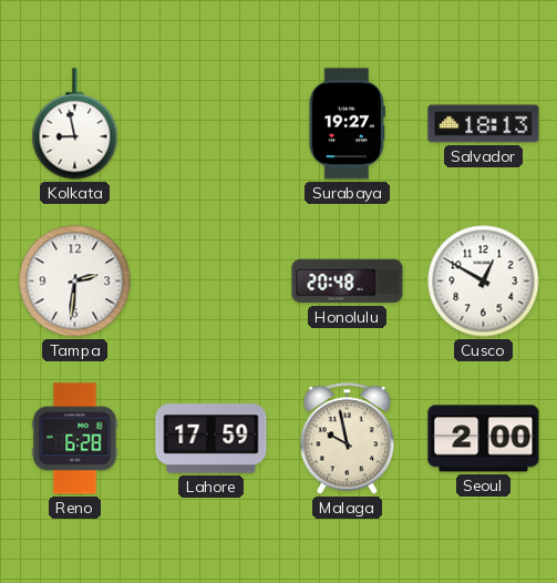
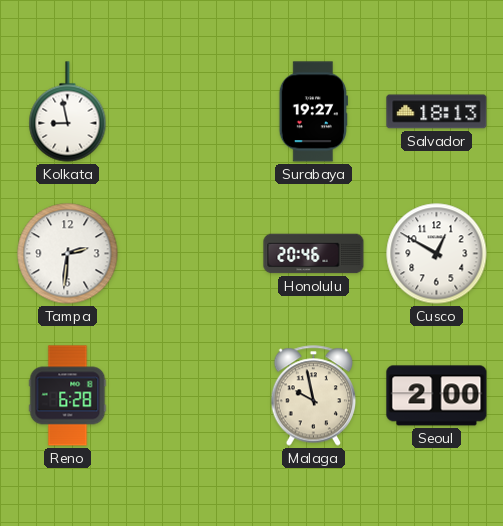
Honolulu: 20:48 -> 20:46 (314, 254)
Lahore: 17:59 -> none (212, 439)
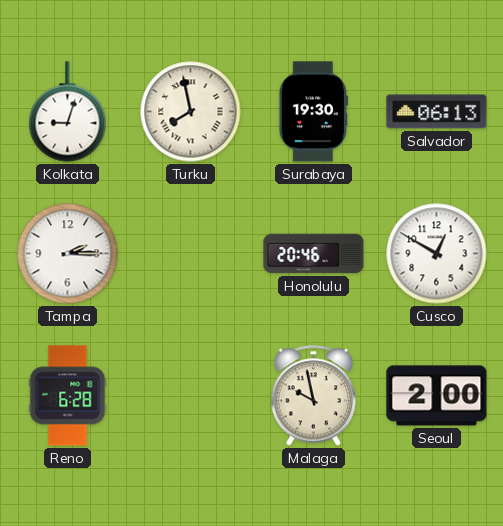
Kolkata: 8:58 -> 9:03 (68, 112)
Turku: none -> 7:58 (191, 112)
Surabaya: 19:27 -> 19:30 (313, 112)
Salvador: 18:13 -> 06:13 (437, 112)
Tampa: 2:31 -> 2:15 (68, 254)
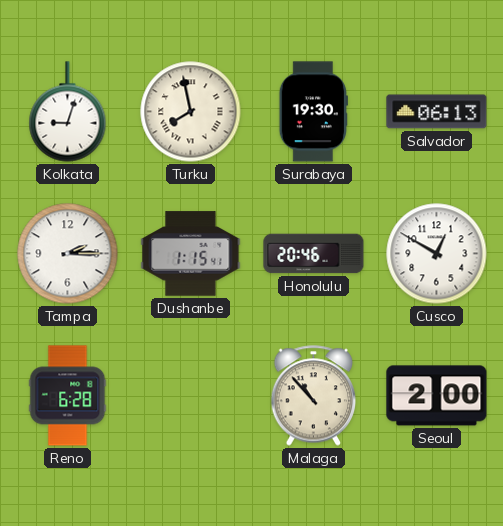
Dushanbe: none -> 1:15 (191, 254)
Malaga: 9:58 -> 10:53 (314, 396)
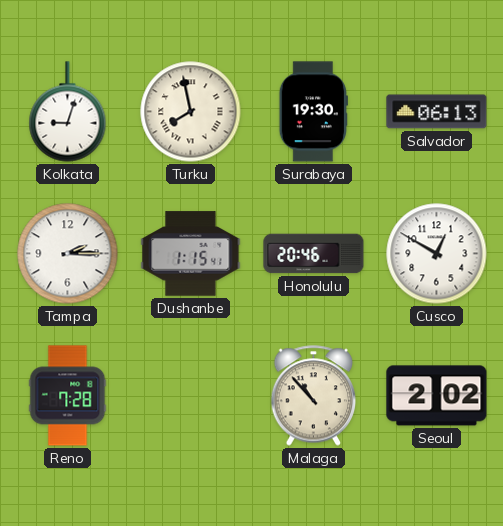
Reno: 6:28 -> 7:28 (68, 396)
Seoul: 2:00 -> 2:02 (437, 396)
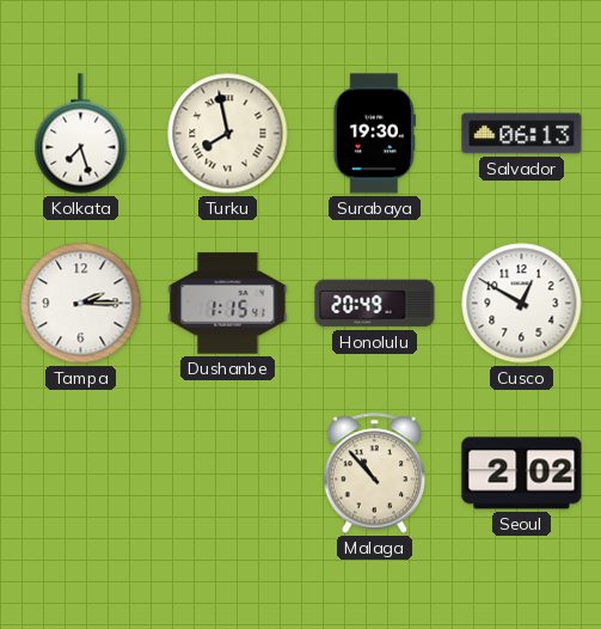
Kolkata: 9:03 -> 7:27 (81, 134)
Honolulu: 20:46 -> 20:49 (375, 304)
Reno: 7:28 -> none (68, 396)
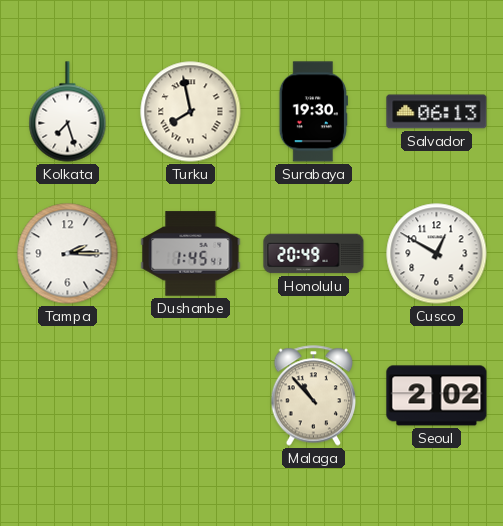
Dushanbe: 1:15 -> 1:45 (191, 254)
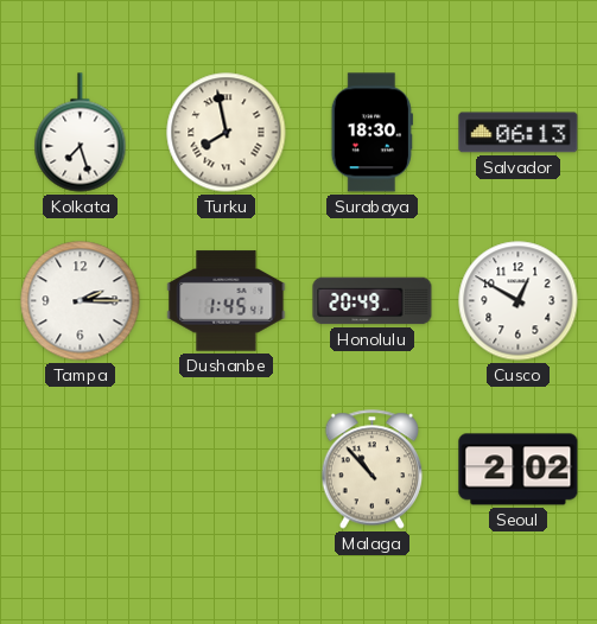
Surabaya: 19:30 -> 18:30 (371, 133)
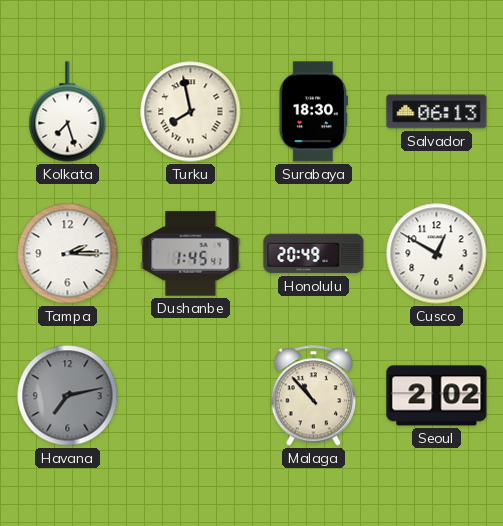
Havana: none -> 7:13 (68, 396)
